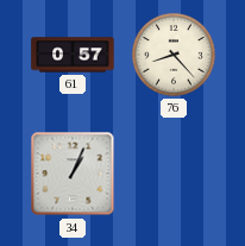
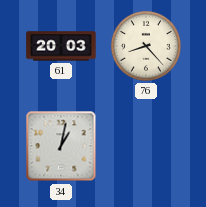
61: 0:57 -> 20:03 (61, 46)
34: 1:04 -> 1:02 (61, 146)
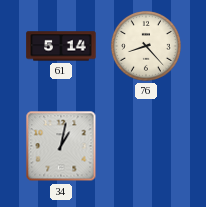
61: 20:03 -> 5:14 (61, 46)
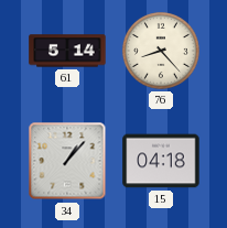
34: 1:02 -> 1:07 (67, 161)
15: none -> 04:18 (161, 161)
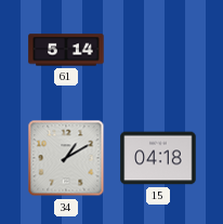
76: 8:23 -> none (161, 51)
34: 1:07 -> 1:10 (66, 158)
